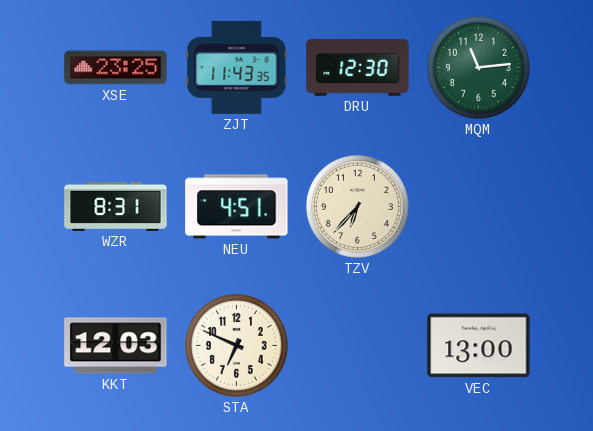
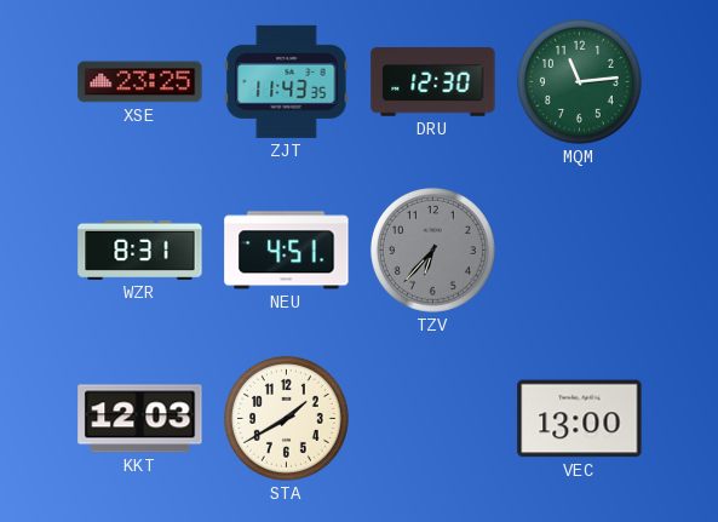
TZV dial: cream -> grey (432, 249)
STA: 6:49 -> 1:40 (286, 418)
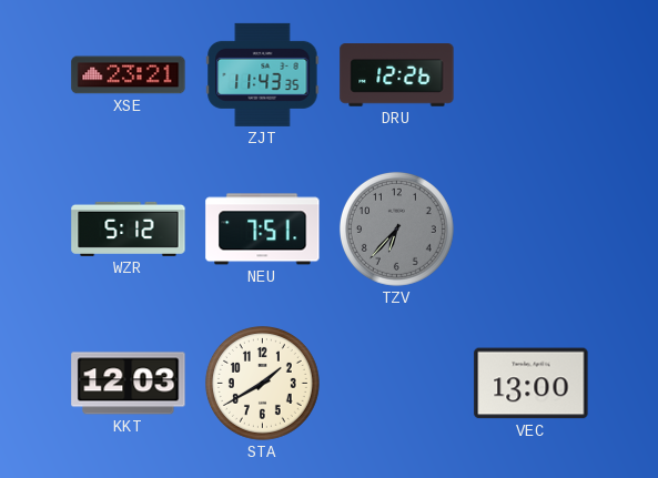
XSE: 23:25 -> 23:21 (129, 75)
DRU: 12:30 -> 12:26 (397, 75)
MQM: 11:14 -> none (579, 81)
WZR: 8:31 -> 5:12 (129, 228)
NEU: 4:51 -> 7:51 (263, 230)
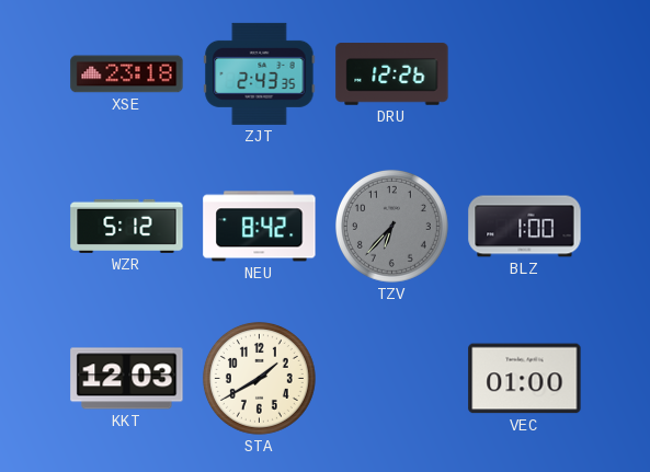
XSE: 23:21 -> 23:18 (127, 74)
ZJT: 11:43 -> 2:43 (260, 73)
NEU: 7:51 -> 8:42 (260, 227)
BLZ: none -> 1:00 (525, 227)
VEC: 13:00 -> 01:00 (525, 379)
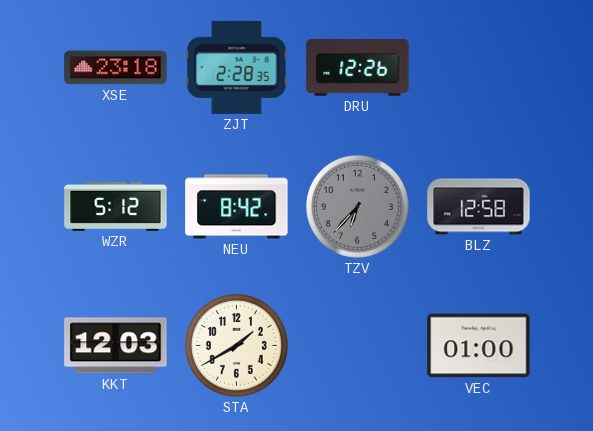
ZJT: 2:43 -> 2:28 (237, 67)
BLZ: 1:00 -> 12:58 (479, 207)
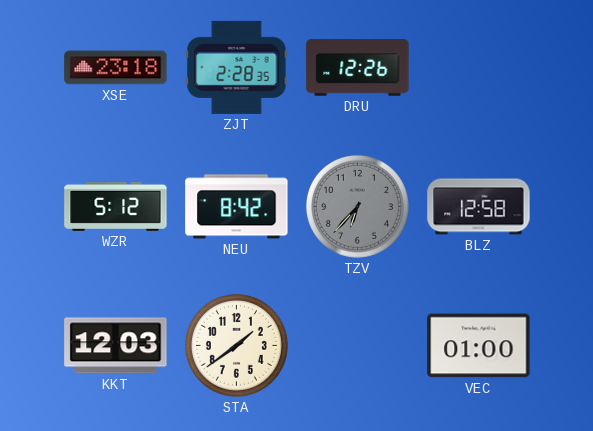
STA: 1:40 -> 1:39 (236, 345)
